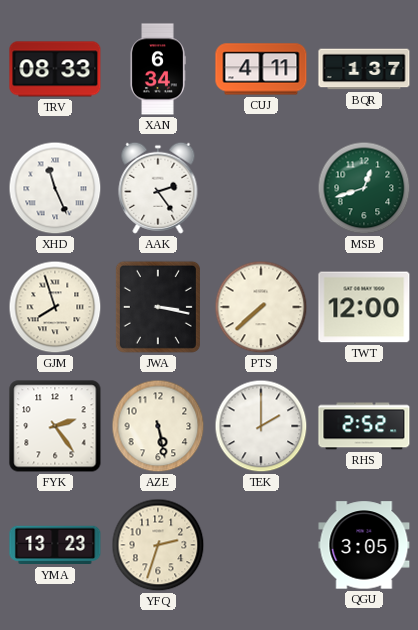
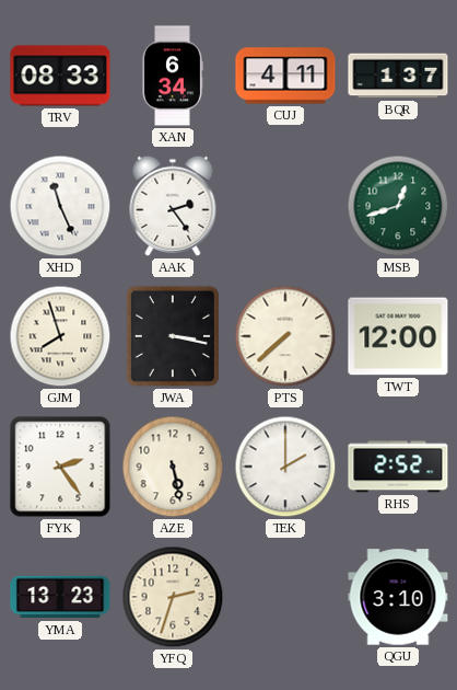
QGU: 3:05 -> 3:10 (398, 597)
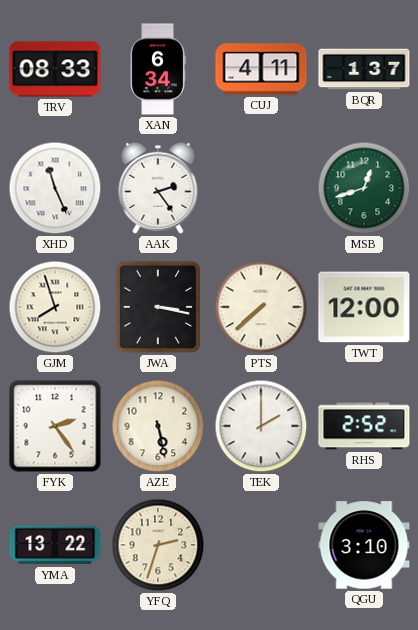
YMA: 13:23 -> 13:22 (55, 545)
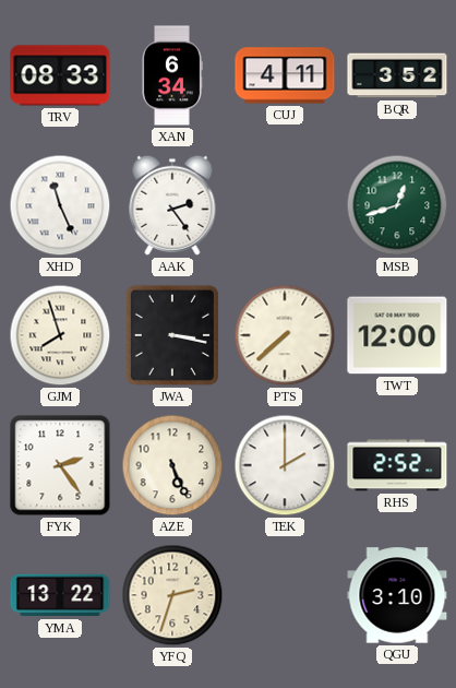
BQR: 1:37 -> 3:52 (397, 75)
AZE: 5:28 -> 5:26 (172, 465)
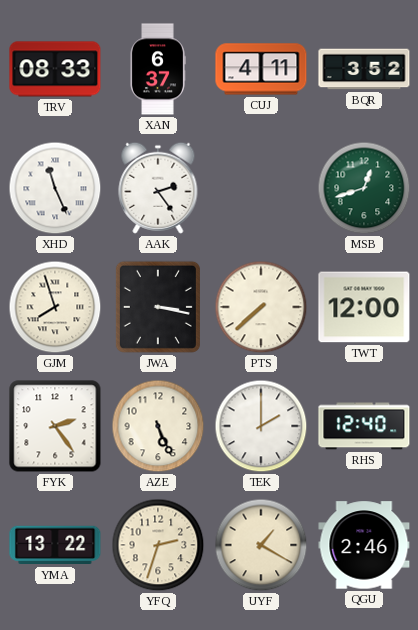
XAN: 6:34 -> 6:37 (158, 69)
RHS: 2:52 -> 12:40 (364, 426)
UYF: none -> 1:20 (261, 545)
QGU: 3:10 -> 2:46 (364, 545)
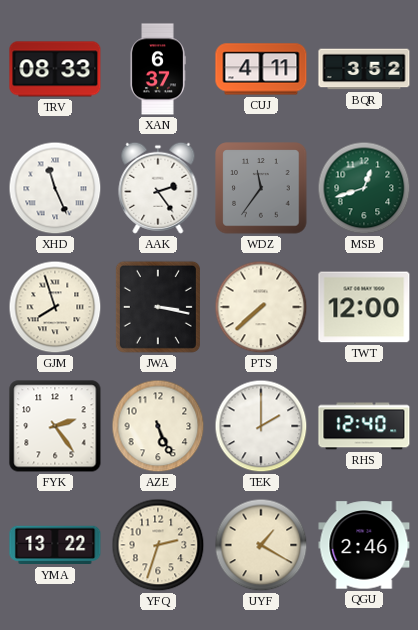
WDZ: none -> 11:36 (261, 188)
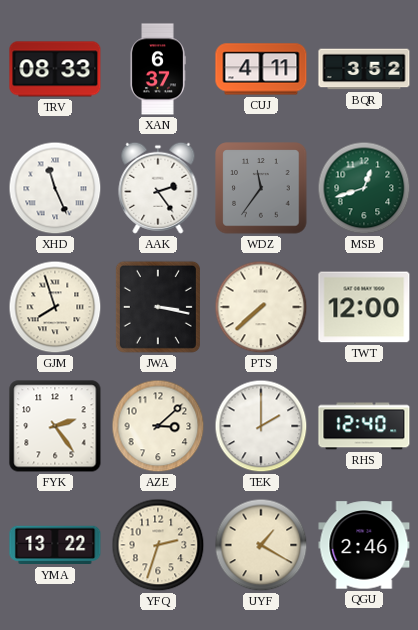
AZE: 5:26 -> 3:08 (158, 426)
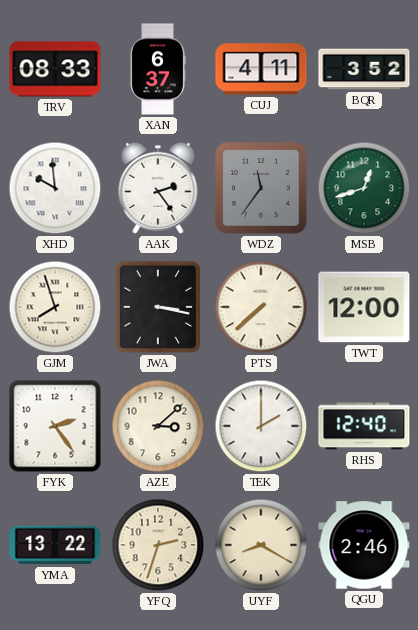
XHD: 11:26 -> 9:59 (55, 188)
UYF: 1:20 -> 8:20 (261, 545)
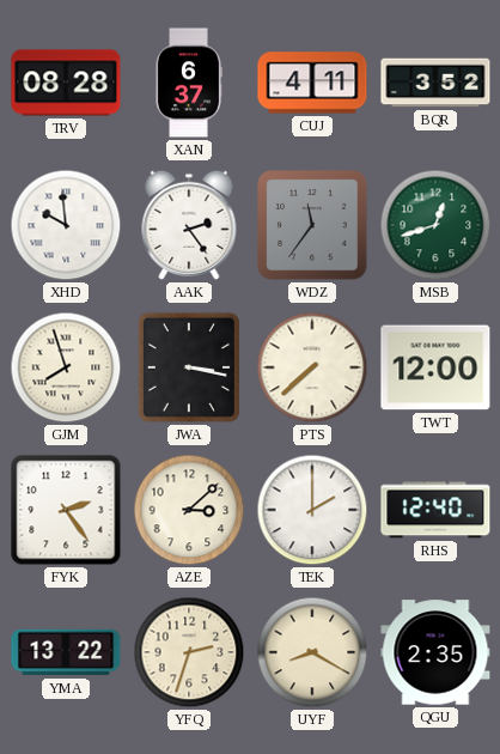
TRV: 08:33 -> 08:28 (66, 83)
QGU: 2:46 -> 2:35 (435, 652)
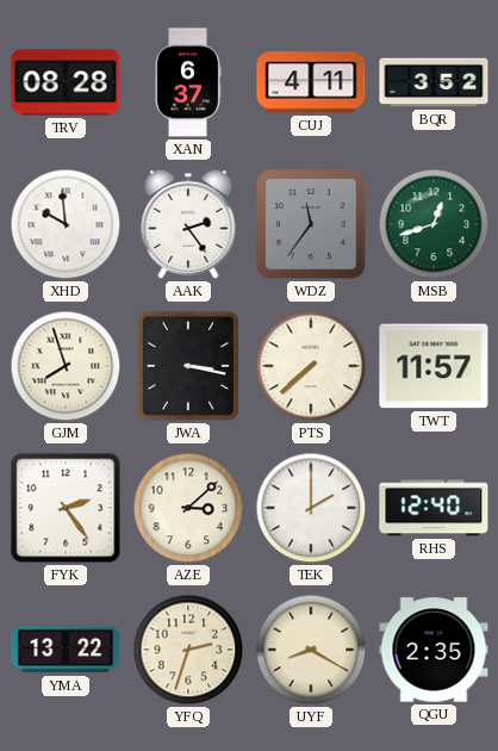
TWT: 12:00 -> 11:57 (434, 366)
